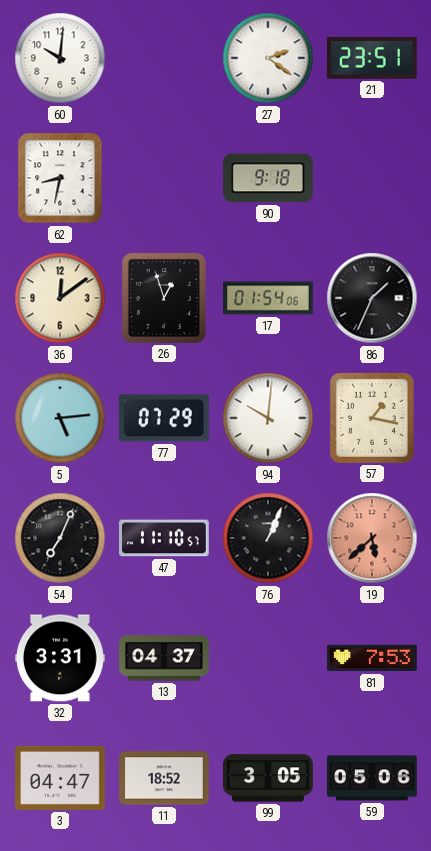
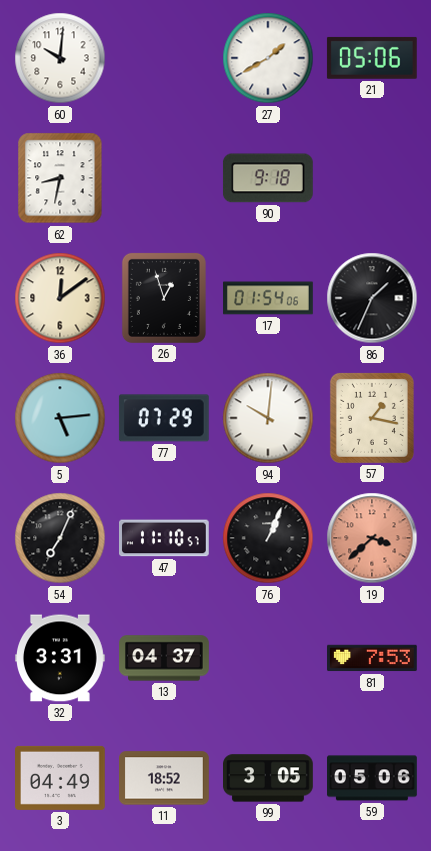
27: 2:21 -> 1:40 (268, 58)
21: 23:51 -> 05:06 (372, 58)
19: 5:38 -> 3:38 (372, 538)
3: 04:47 -> 04:49 (61, 778)
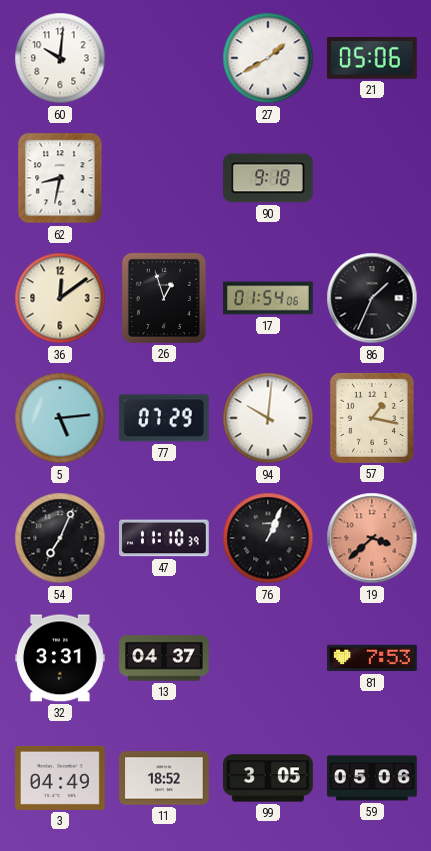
47: 11:10:57 -> 11:10:39 (165, 538)
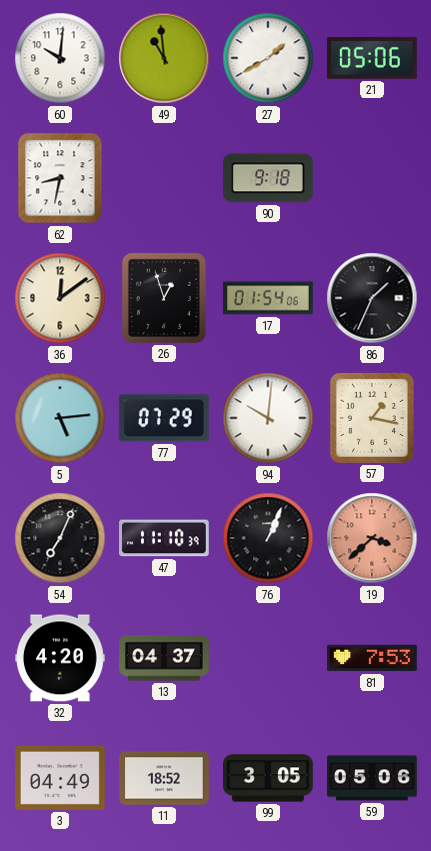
49: none -> 10:59 (164, 58)
32: 3:31 -> 4:20 (61, 658)
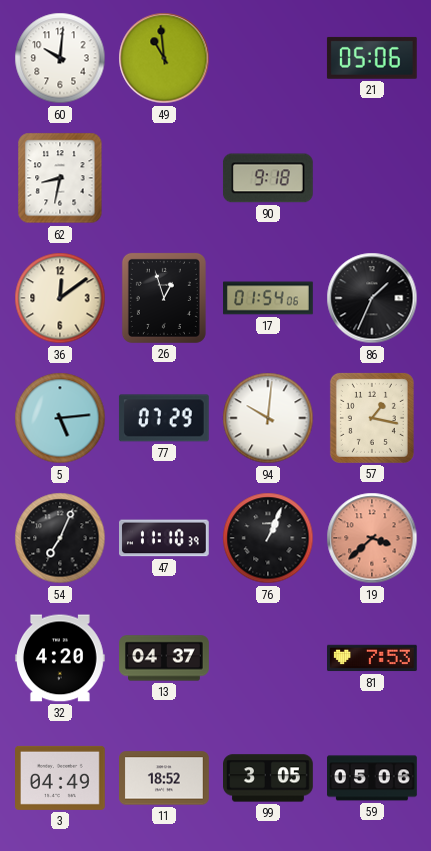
27: 1:40 -> none (268, 58)
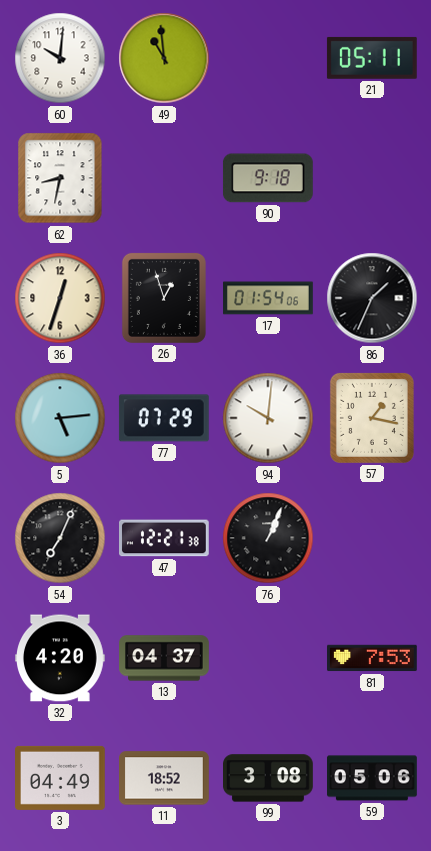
21: 05:06 -> 05:11 (372, 58)
36: 12:09 -> 12:33 (60, 298)
47: 11:10 -> 12:21 (165, 538)
19: 3:38 -> none (372, 538)
99: 3:05 -> 3:08 (269, 778)
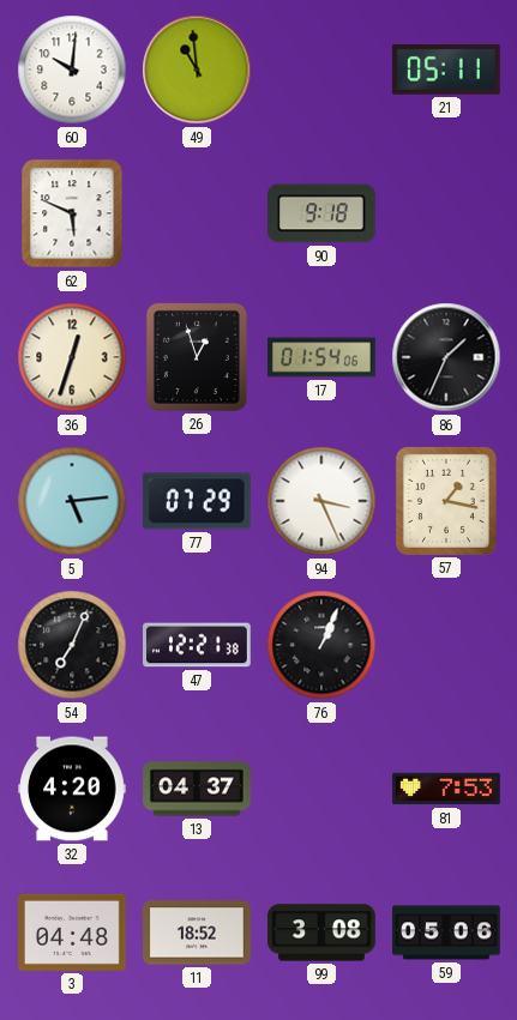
62: 8:32 -> 5:49 (72, 213)
94: 10:01 -> 3:26 (321, 501)
3: 04:49 -> 04:48 (73, 933)
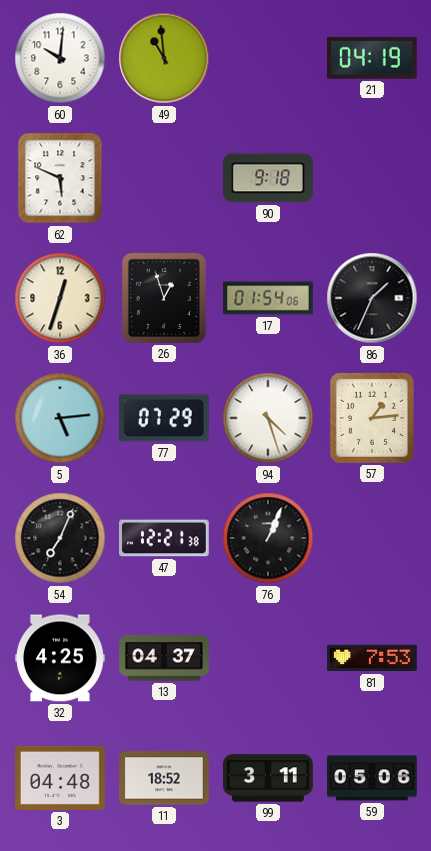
21: 05:11 -> 04:19 (372, 58)
94: 3:26 -> 4:27 (268, 418)
57: 1:17 -> 1:14 (372, 418)
32: 4:20 -> 4:25 (61, 658)
99: 3:08 -> 3:11 (269, 778)
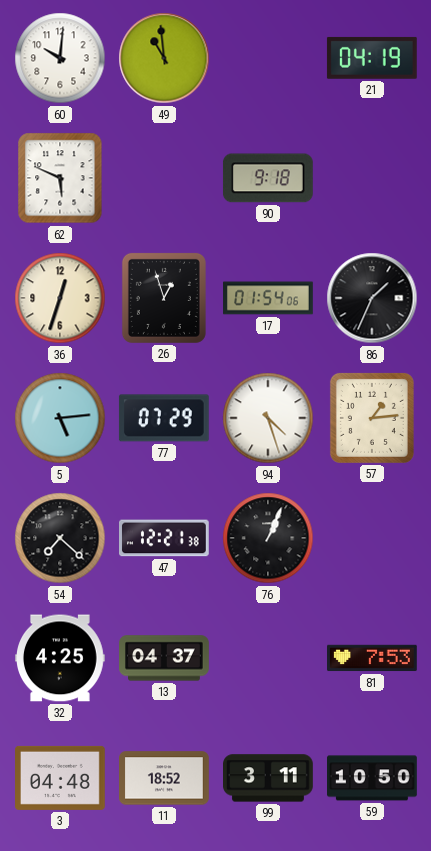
54: 7:04 -> 7:22 (60, 538)
59: 05:06 -> 10:50 (373, 778)
